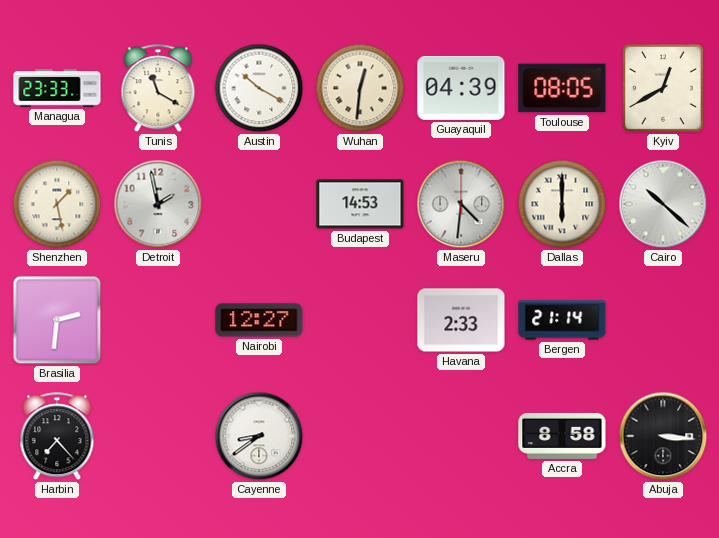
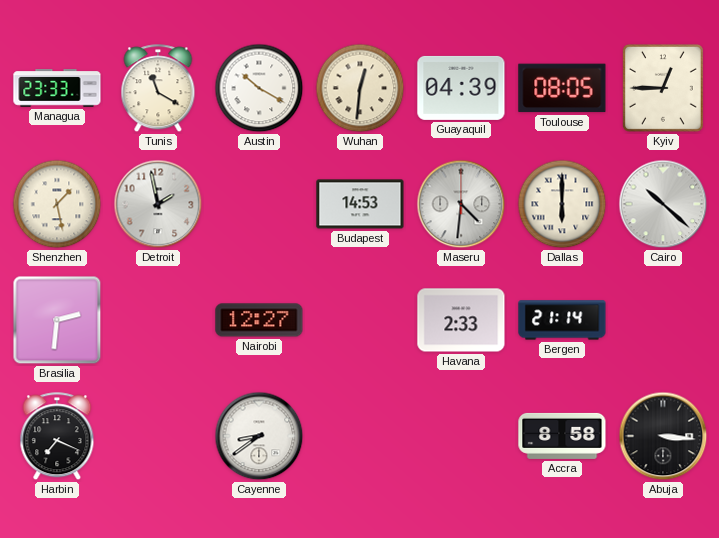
Kyiv: 12:40 -> 12:45 (663, 88)
Harbin: 7:23 -> 7:19 (57, 437)
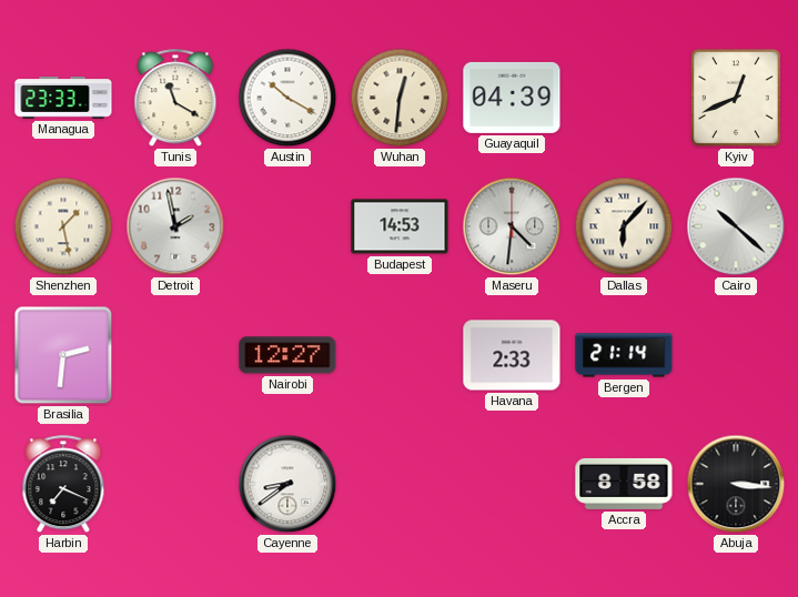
Toulouse: 08:05 -> none (562, 88)
Kyiv: 12:45 -> 12:41 (736, 98)
Dallas: 6:00 -> 6:07 (624, 226)
